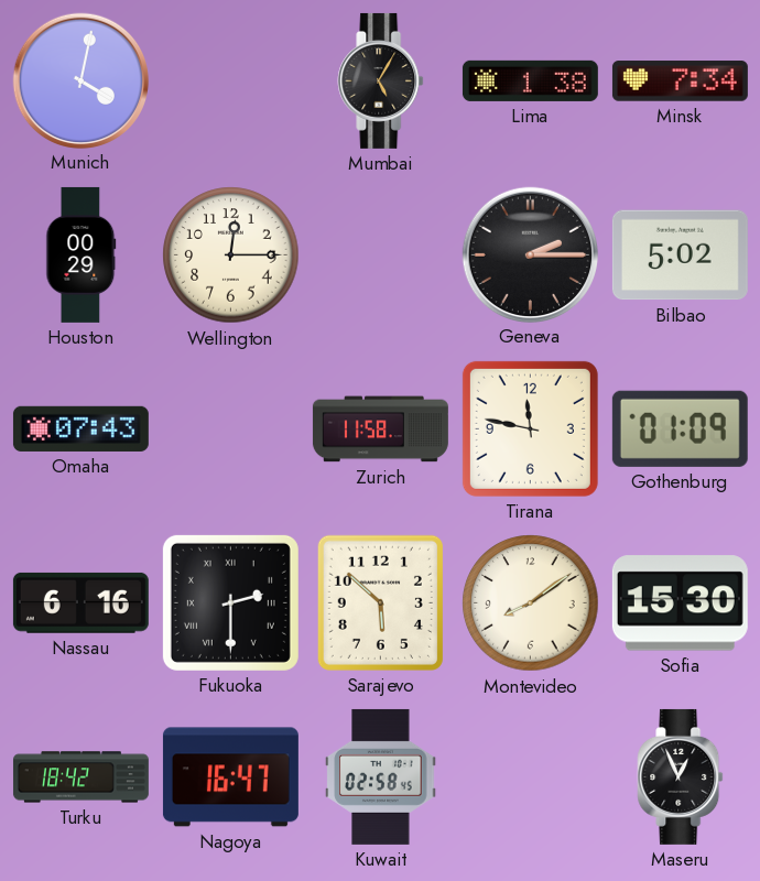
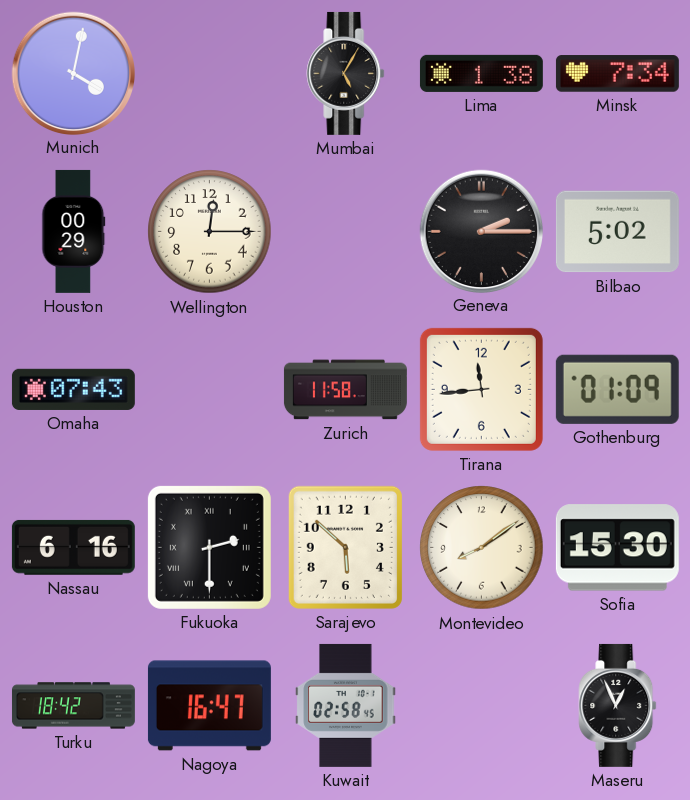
Tirana: 11:47 -> 11:44 (481, 389)
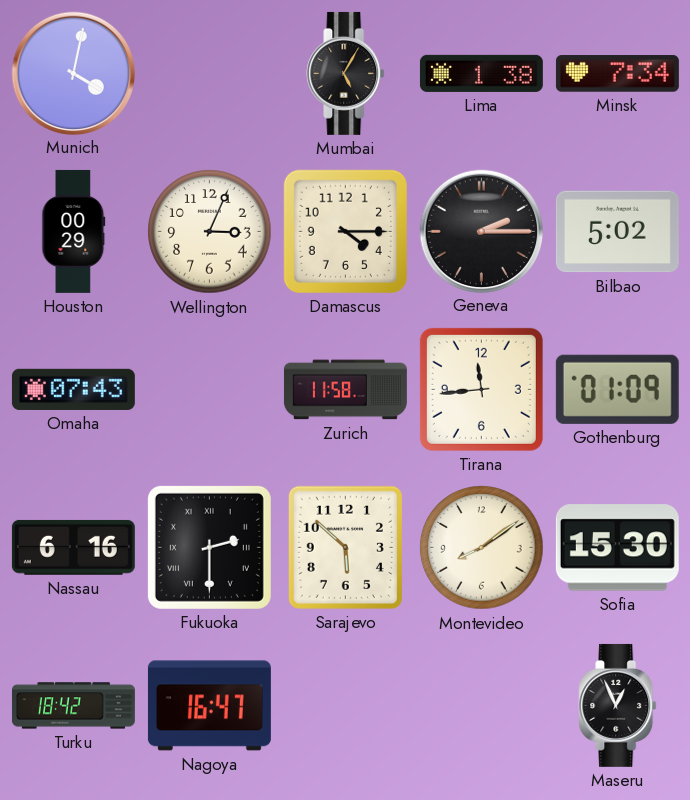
Wellington: 12:15 -> 3:04 (210, 232)
Damascus: none -> 4:15 (345, 231)
Kuwait: 02:58 -> none (346, 705)
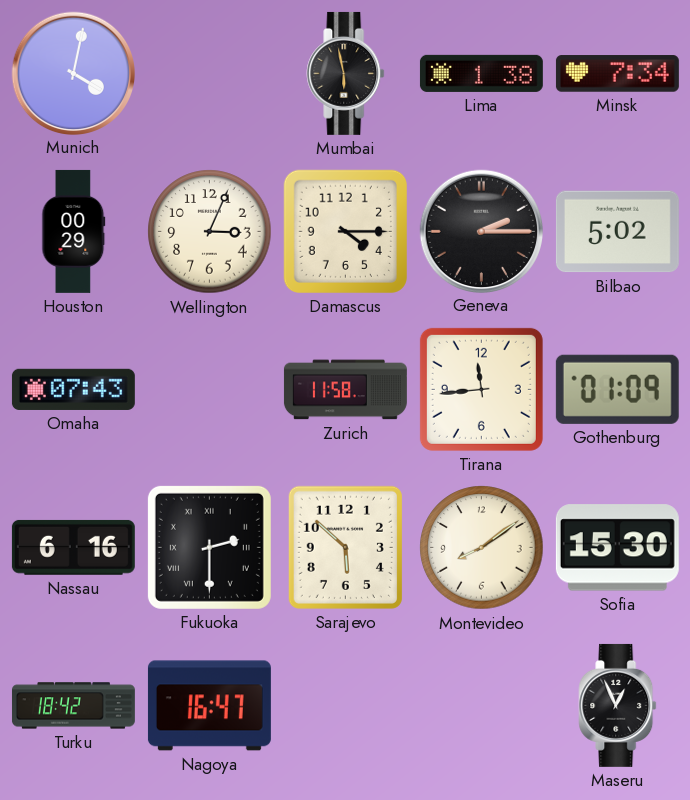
Mumbai: 5:05 -> 5:58 (346, 73)
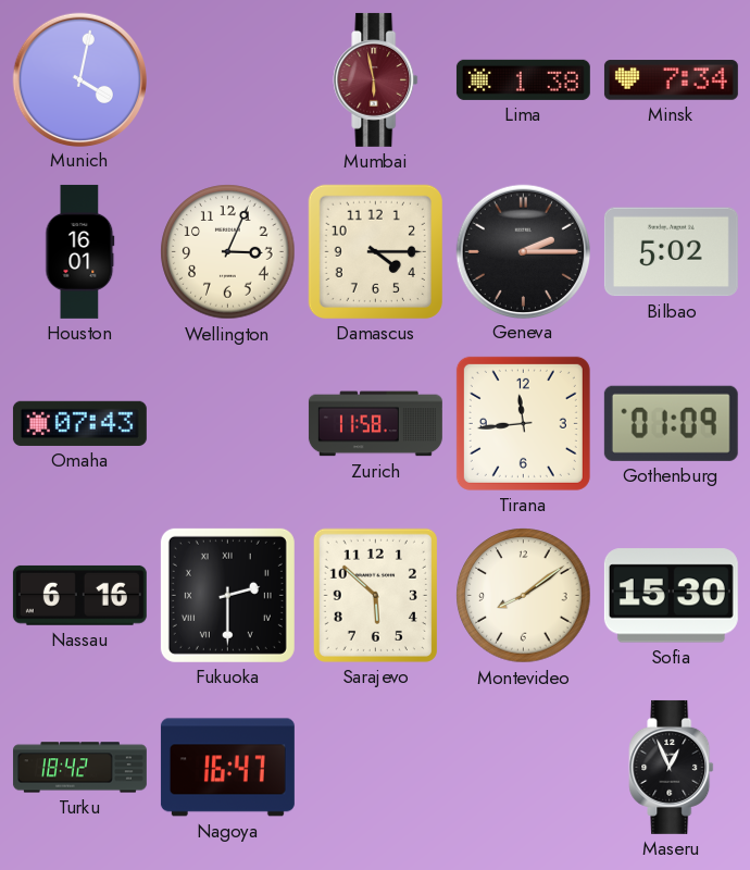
Mumbai dial: black -> burgundy (376, 79)
Houston: 00:29 -> 16:01 (80, 251)
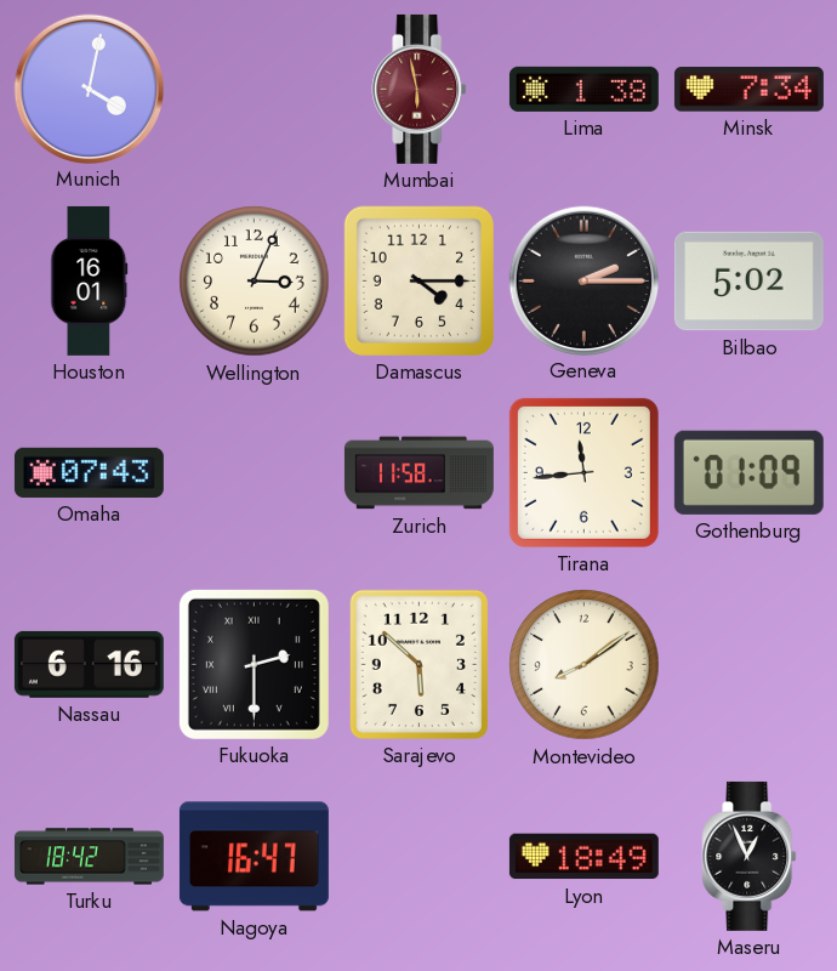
Sofia: 15:30 -> none (671, 596)
Lyon: none -> 18:49 (583, 857)
